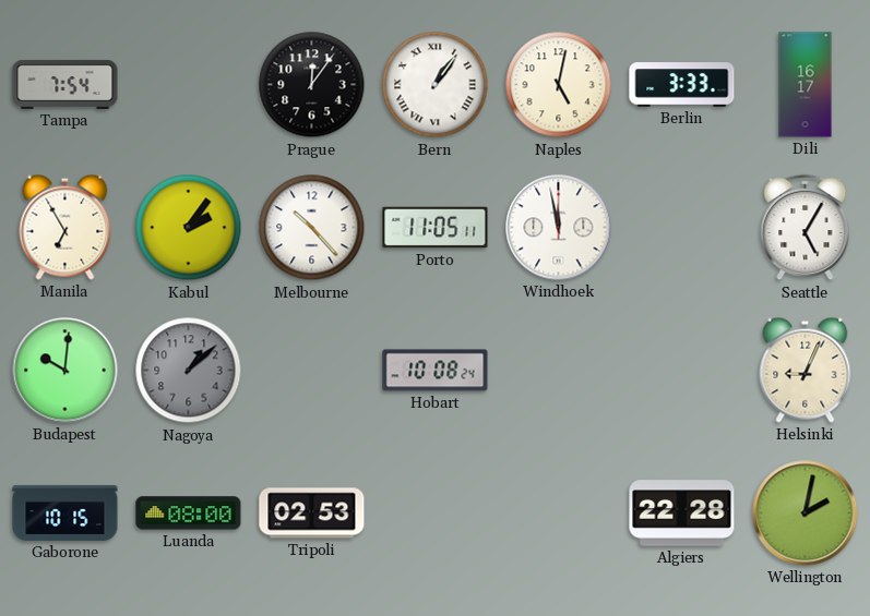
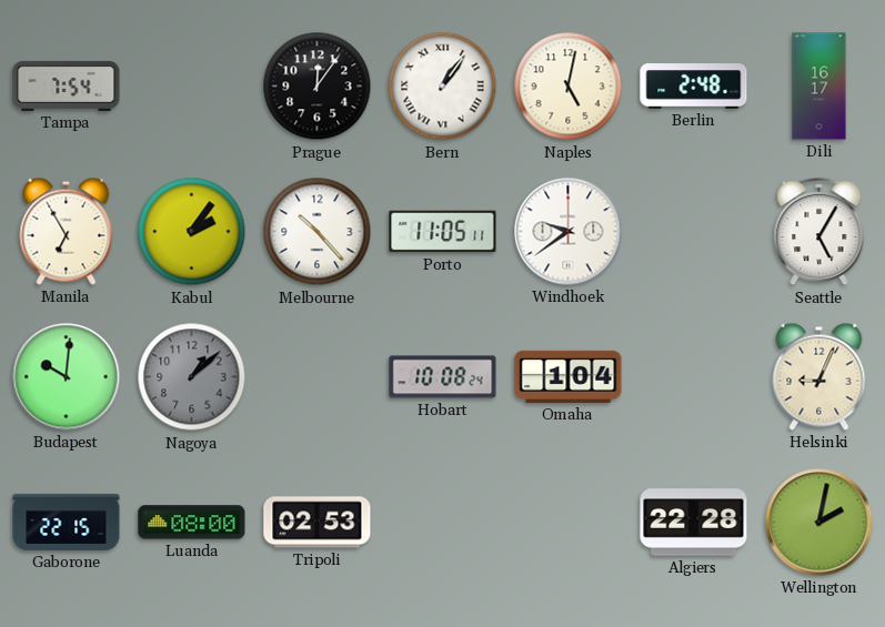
Berlin: 3:33 -> 2:48 (694, 87)
Windhoek: 11:58 -> 9:39 (569, 232)
Omaha: none -> 1:04 (569, 376)
Gaborone: 10:15 -> 22:15 (67, 522)
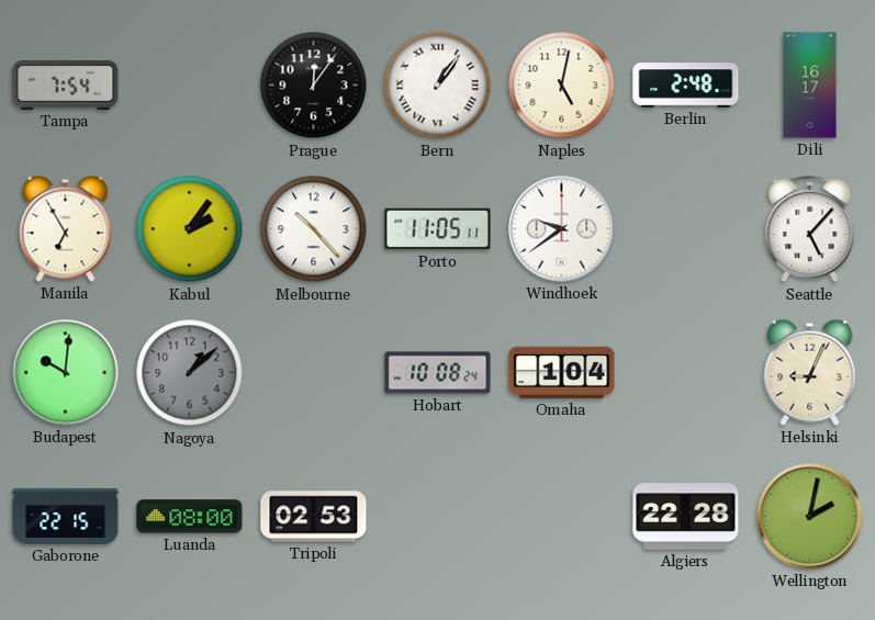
Seattle: 5:05 -> 5:07 (810, 229)
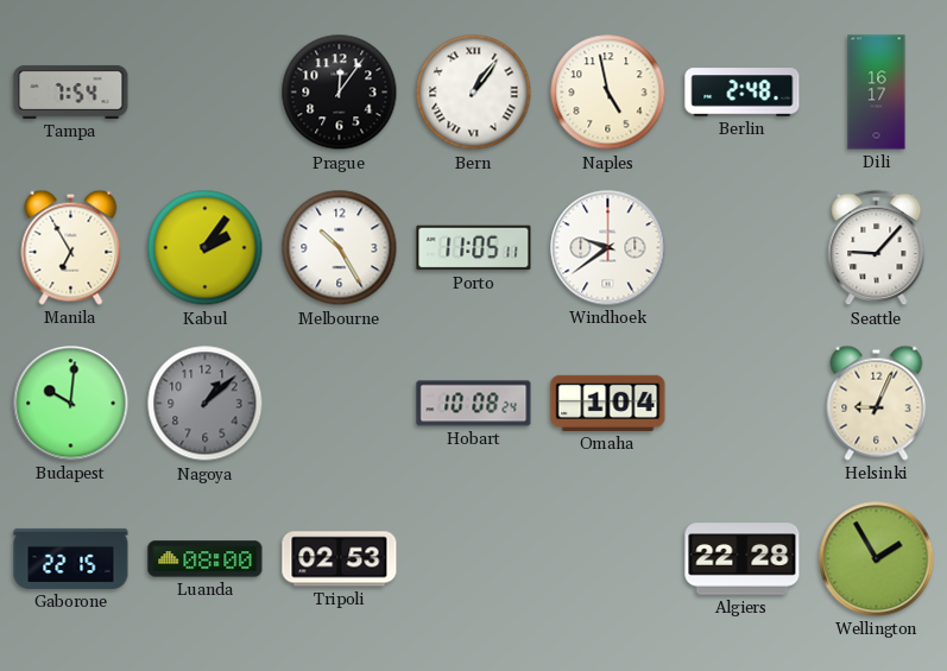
Naples: 5:02 -> 4:58 (608, 93)
Melbourne: 10:23 -> 10:25 (340, 248)
Seattle: 5:07 -> 9:07 (877, 248)
Wellington: 2:02 -> 1:55 (877, 559)
